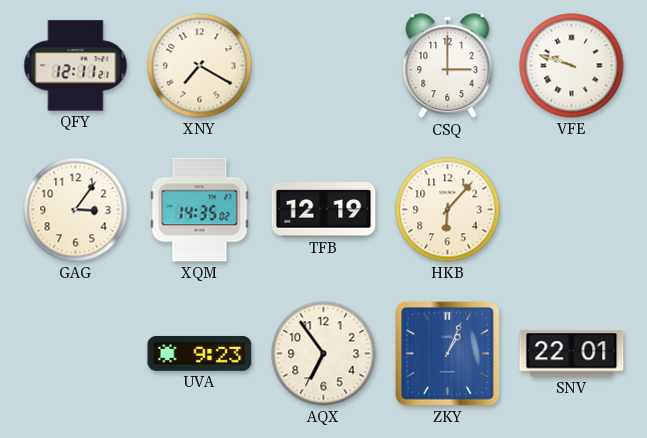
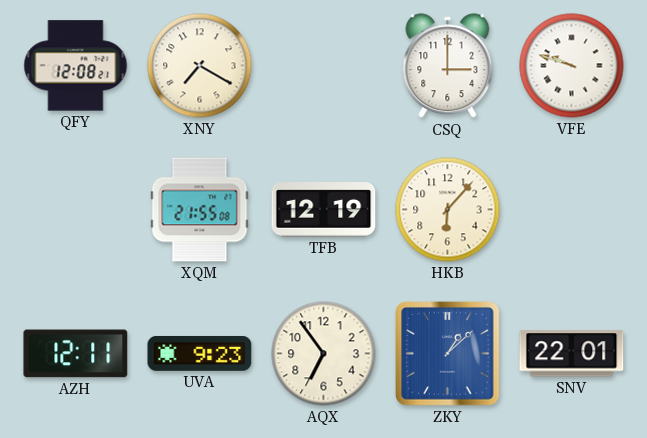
QFY: 12:11 -> 12:08 (76, 66)
GAG: 3:06 -> none (76, 210)
XQM: 14:35 -> 21:55 (200, 210)
AZH: none -> 12:11 (76, 354)
ZKY: 1:04 -> 1:08 (448, 354)
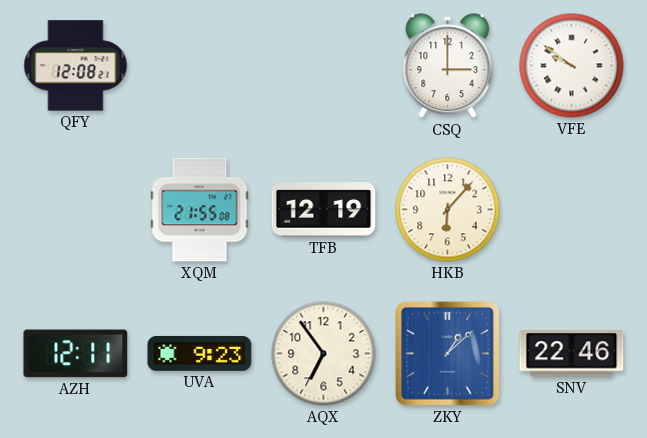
XNY: 7:20 -> none (200, 66)
VFE: 9:48 -> 9:51 (572, 66)
SNV: 22:01 -> 22:46 (572, 354)
